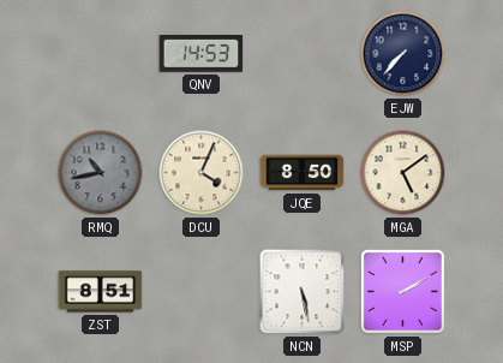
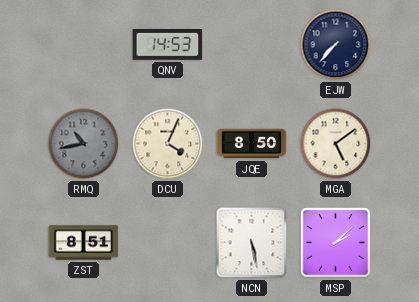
MSP: 2:10 -> 2:08 (335, 242)
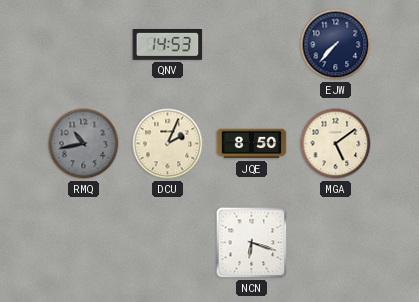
DCU: 4:04 -> 2:04 (168, 144)
ZST: 8:51 -> none (84, 243)
NCN: 5:28 -> 6:18 (252, 243)
MSP: 2:08 -> none (335, 242)
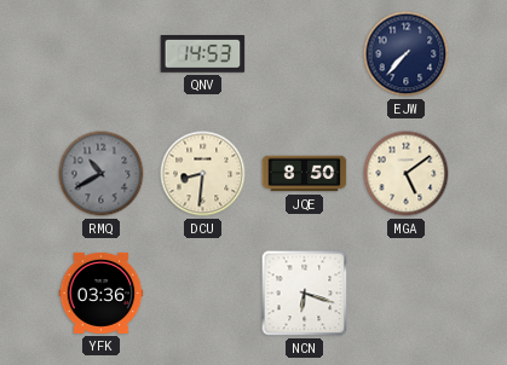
RMQ: 10:43 -> 10:40 (102, 174)
DCU: 2:04 -> 8:31 (203, 174)
YFK: none -> 03:36 (102, 292)
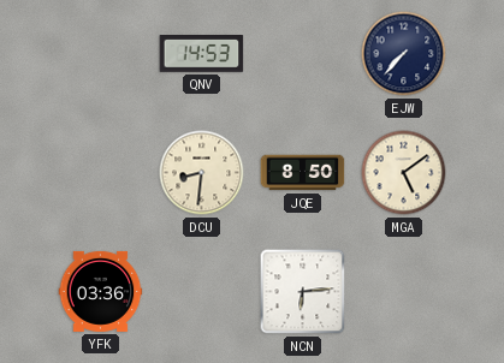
RMQ: 10:40 -> none (102, 174)
NCN: 6:18 -> 6:14 (303, 292)
